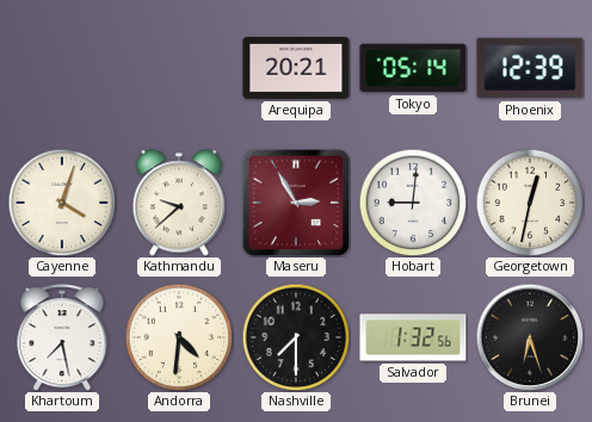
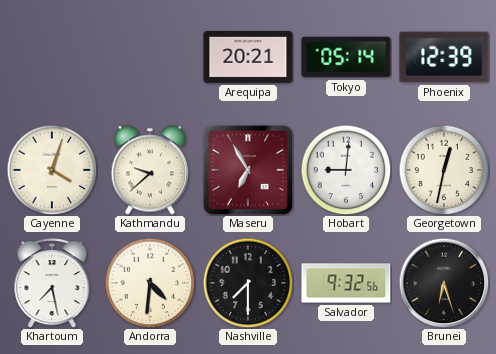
Maseru: 2:55 -> 6:55 (248, 170)
Salvador: 1:32 -> 9:32 (346, 283)
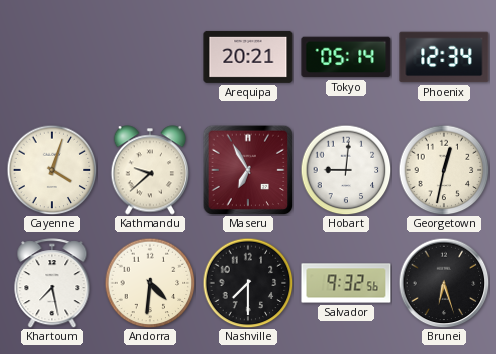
Phoenix: 12:39 -> 12:34 (444, 57)
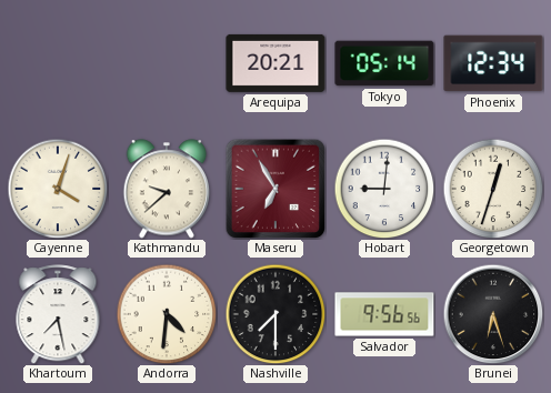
Georgetown: 12:32 -> 12:33 (493, 189)
Salvador: 9:32 -> 9:56 (384, 314)
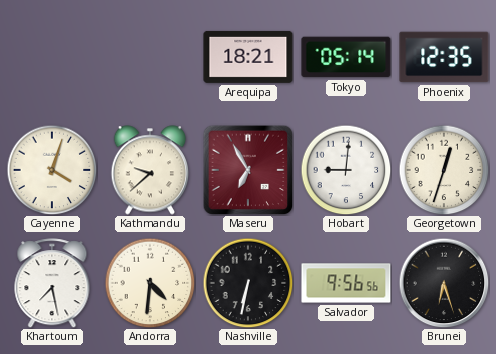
Arequipa: 20:21 -> 18:21 (248, 57)
Phoenix: 12:34 -> 12:35 (444, 57)
Nashville: 7:30 -> 6:32 (248, 283)
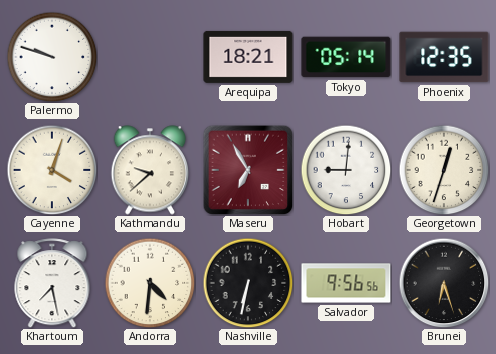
Palermo: none -> 9:48 (52, 57)
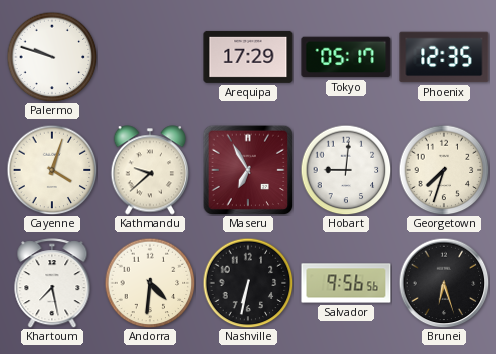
Arequipa: 18:21 -> 17:29 (248, 57)
Tokyo: 05:14 -> 05:17 (346, 57)
Georgetown: 12:33 -> 7:33 (444, 170)
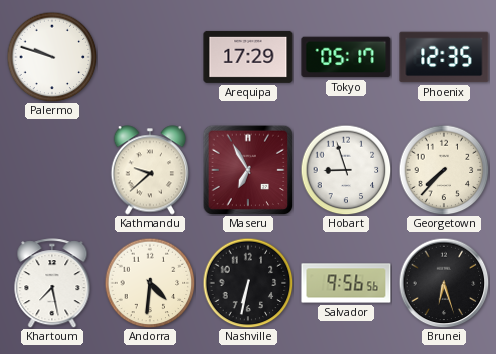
Cayenne: 4:03 -> none (52, 170)
Hobart: 9:01 -> 8:57 (346, 170)
Georgetown: 7:33 -> 7:37 (444, 170)
